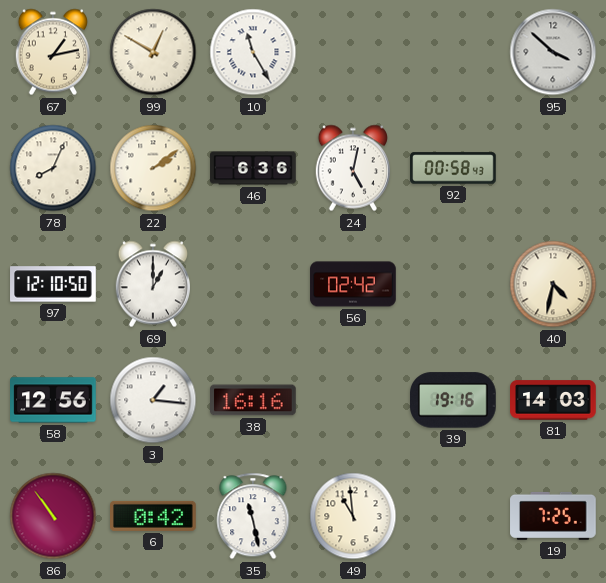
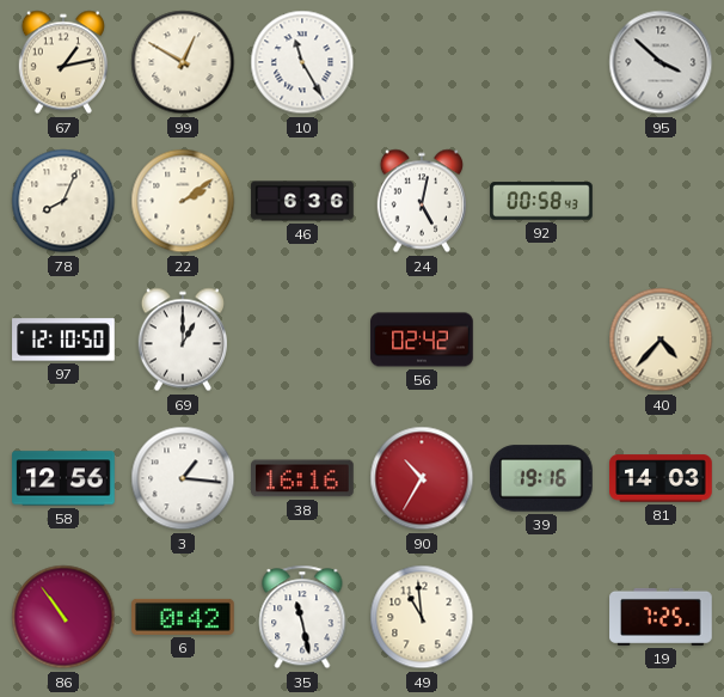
40: 4:32 -> 4:37 (661, 340)
90: none -> 10:35 (422, 478)
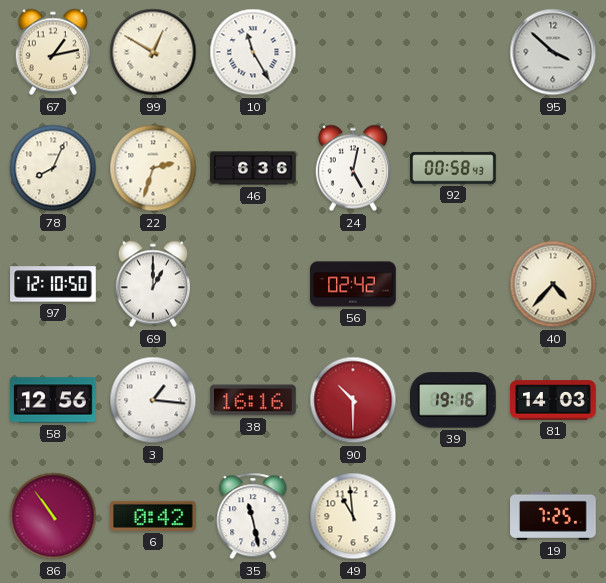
22: 2:09 -> 2:33 (153, 168)
90: 10:35 -> 10:30 (353, 400)
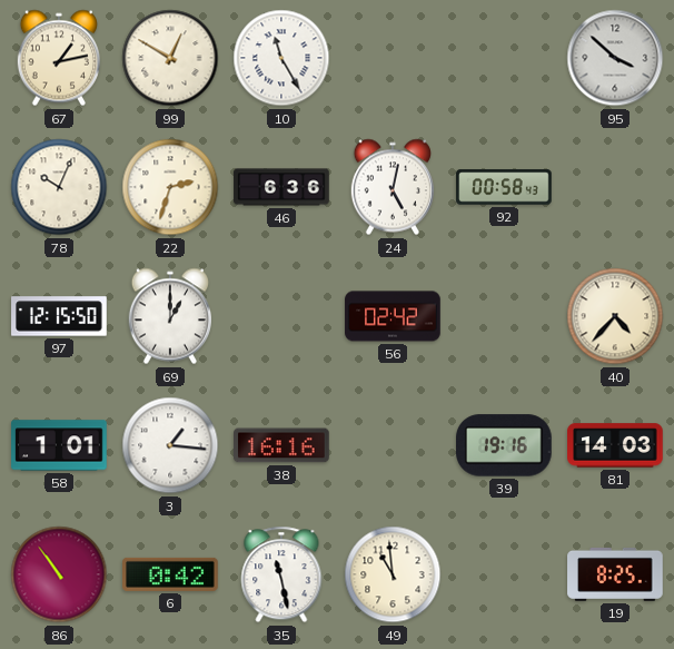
78: 8:04 -> 10:04 (59, 187)
97: 12:10 -> 12:15 (59, 316)
58: 12:56 -> 1:01 (59, 445)
90: 10:30 -> none (353, 400)
19: 7:25 -> 8:25 (615, 574)
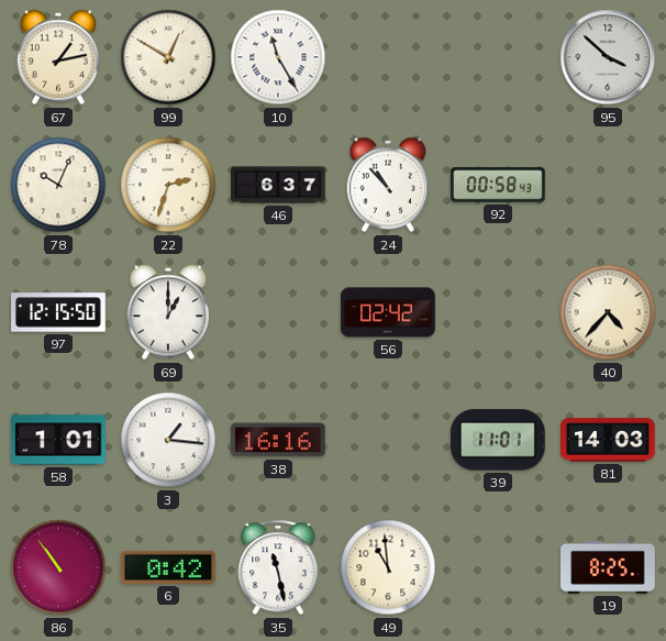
46: 6:36 -> 6:37 (278, 185)
24: 5:02 -> 10:53 (387, 185)
39: 19:16 -> 11:01 (499, 440)
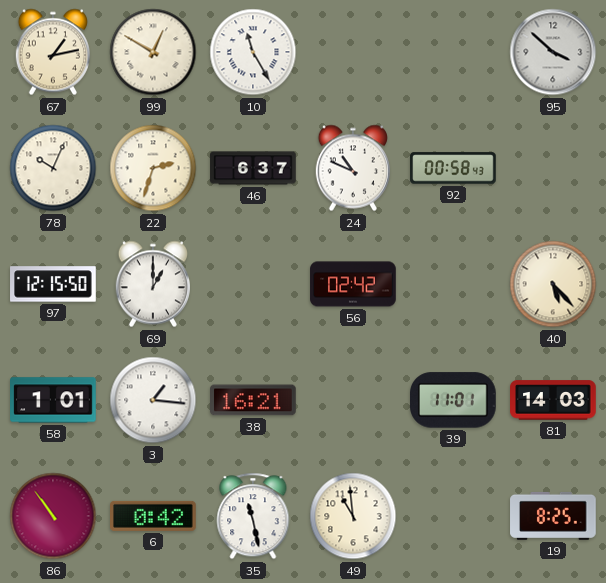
24: 10:53 -> 10:49 (352, 168)
40: 4:37 -> 5:23 (553, 284)
38: 16:16 -> 16:21 (254, 400)
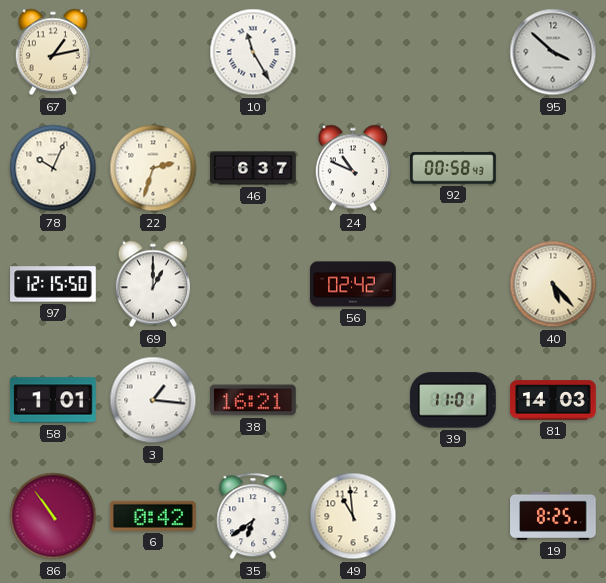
99: 12:50 -> none (153, 52)
35: 11:28 -> 6:39 (253, 516)
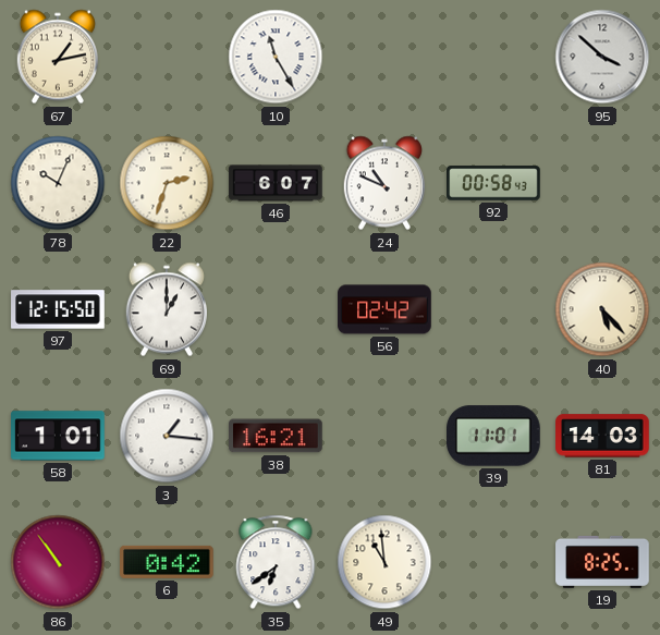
46: 6:37 -> 6:07 (276, 183)
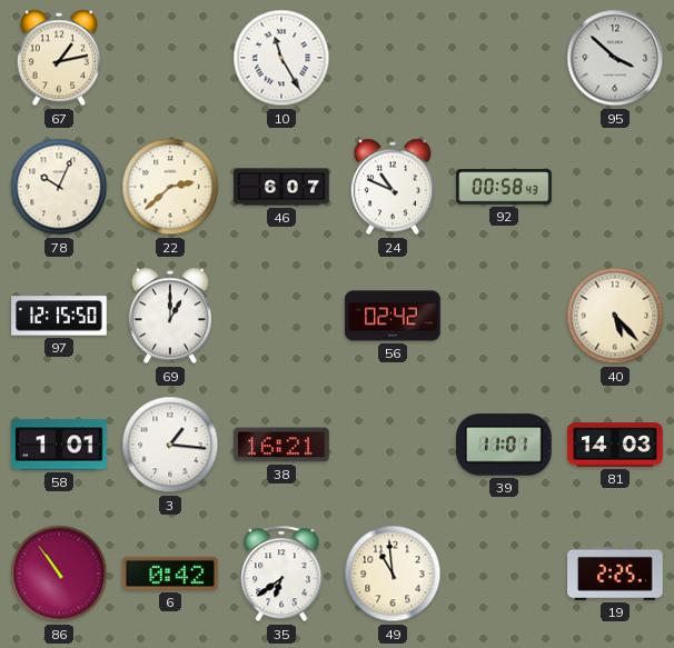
22: 2:33 -> 2:38 (170, 187)
19: 8:25 -> 2:25 (615, 574)
